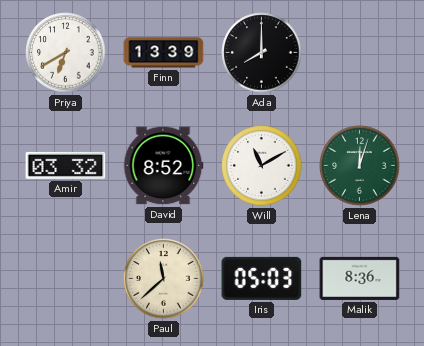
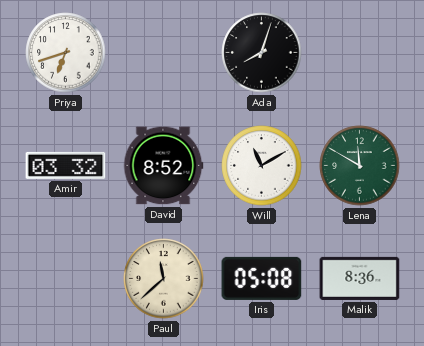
Priya: 6:40 -> 6:42 (66, 53)
Finn: 13:39 -> none (164, 53)
Ada: 8:00 -> 8:03 (262, 53)
Lena: 12:03 -> 11:50 (360, 166)
Iris: 05:03 -> 05:08 (262, 278)
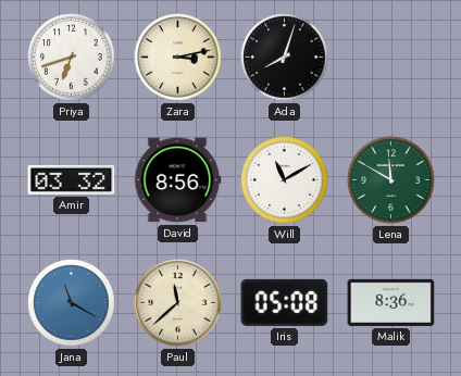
Zara: none -> 3:13 (178, 58)
David: 8:52 -> 8:56 (177, 180)
Jana: none -> 11:20 (72, 303)
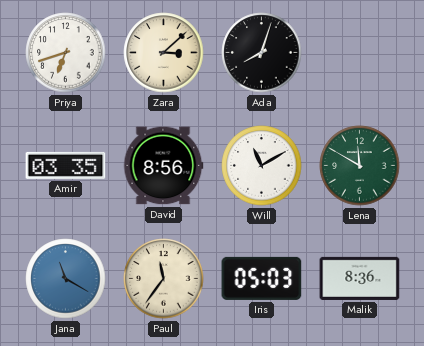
Zara: 3:13 -> 3:08 (164, 53)
Amir: 03:32 -> 03:35 (66, 165)
Paul: 11:38 -> 11:36 (164, 279)
Iris: 05:08 -> 05:03 (262, 278)
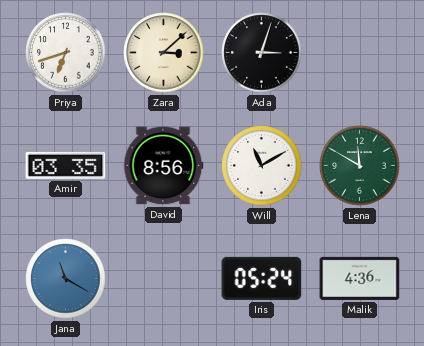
Ada: 8:03 -> 3:03 (262, 53)
Paul: 11:36 -> none (164, 279)
Iris: 05:03 -> 05:24 (262, 278)
Malik: 8:36 -> 4:36 (360, 278)
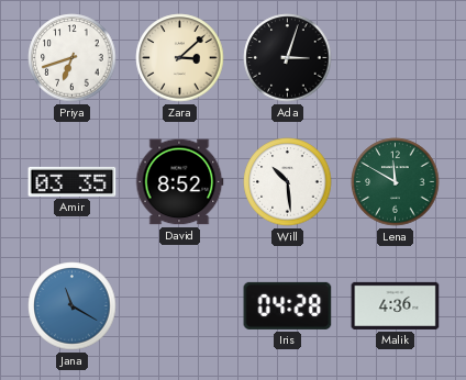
David: 8:56 -> 8:52 (179, 182)
Will: 11:10 -> 10:29 (288, 182)
Iris: 05:24 -> 04:28 (288, 305)
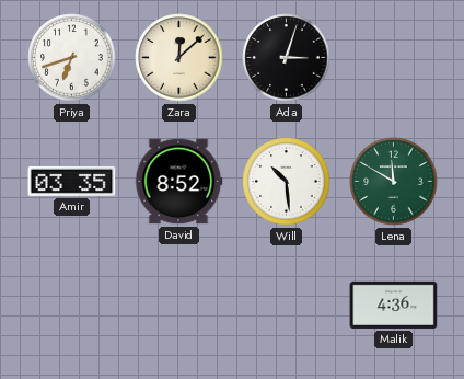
Zara: 3:08 -> 12:08 (179, 58)
Jana: 11:20 -> none (73, 306)
Iris: 04:28 -> none (288, 305)
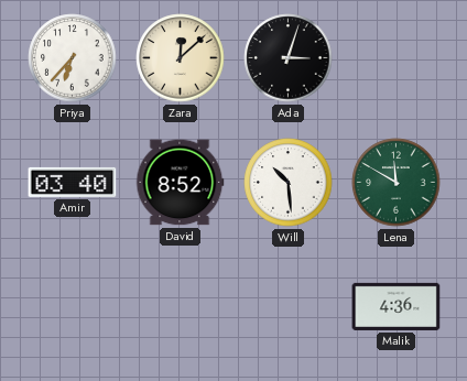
Priya: 6:42 -> 6:37 (73, 58)
Amir: 03:35 -> 03:40 (73, 182)
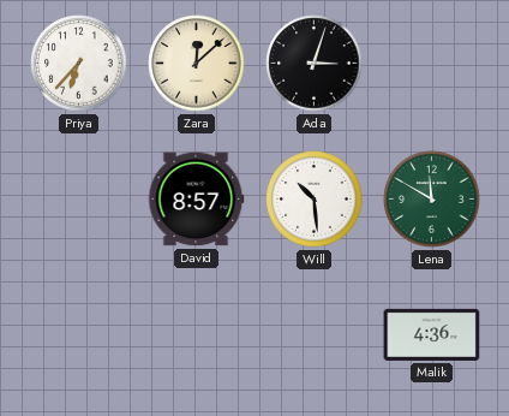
Amir: 03:40 -> none (73, 182)
David: 8:52 -> 8:57 (196, 200)
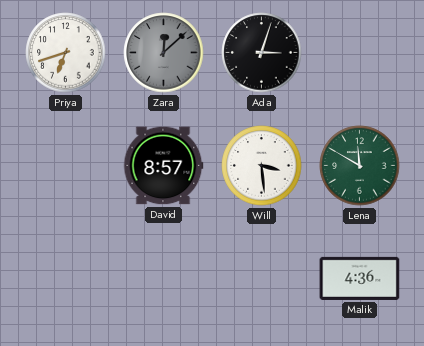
Priya: 6:37 -> 6:42 (66, 53)
Zara dial: cream -> grey (164, 53)
Will: 10:29 -> 3:29 (262, 166)
